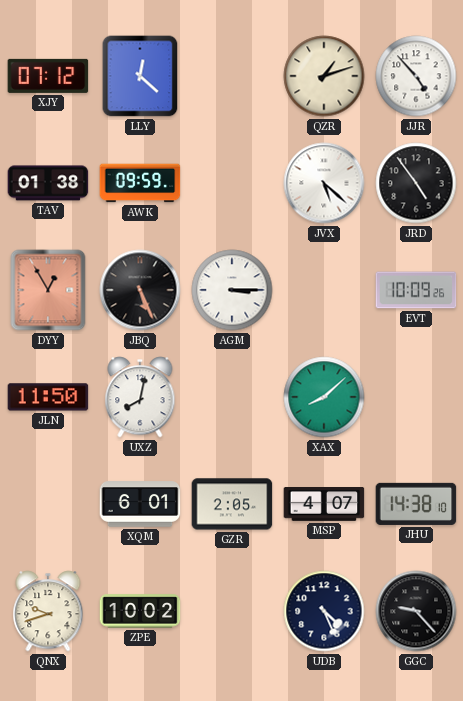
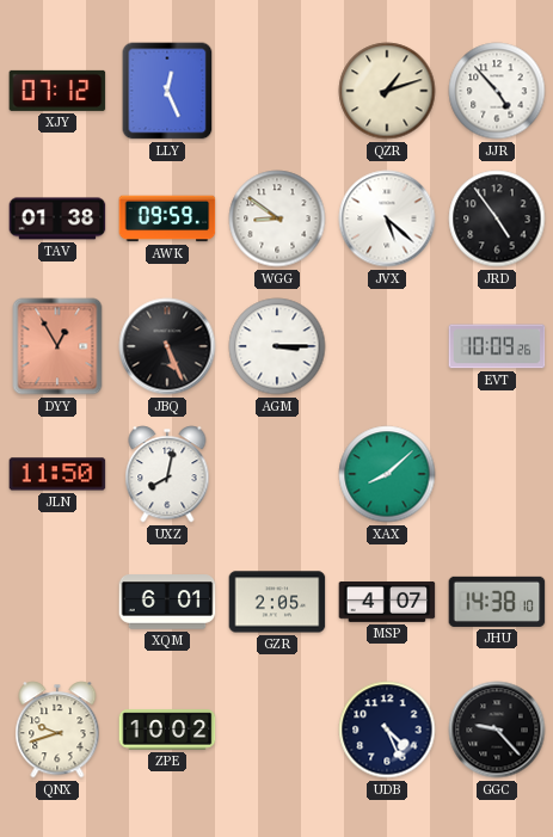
LLY: 12:22 -> 12:26 (167, 91)
WGG: none -> 8:51 (277, 219)
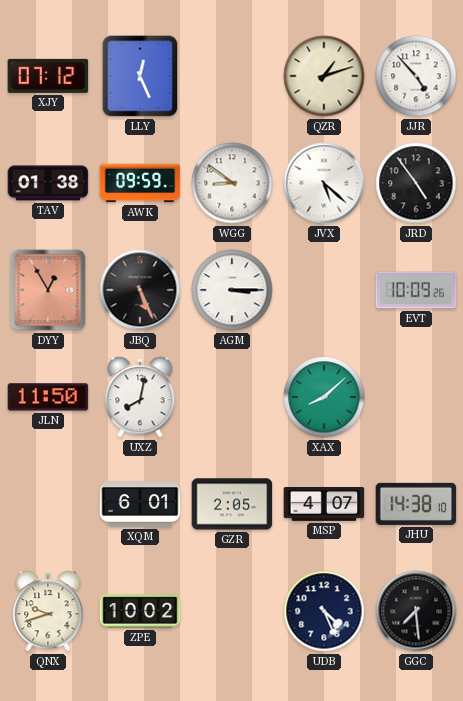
GGC: 9:23 -> 7:29 (416, 611)
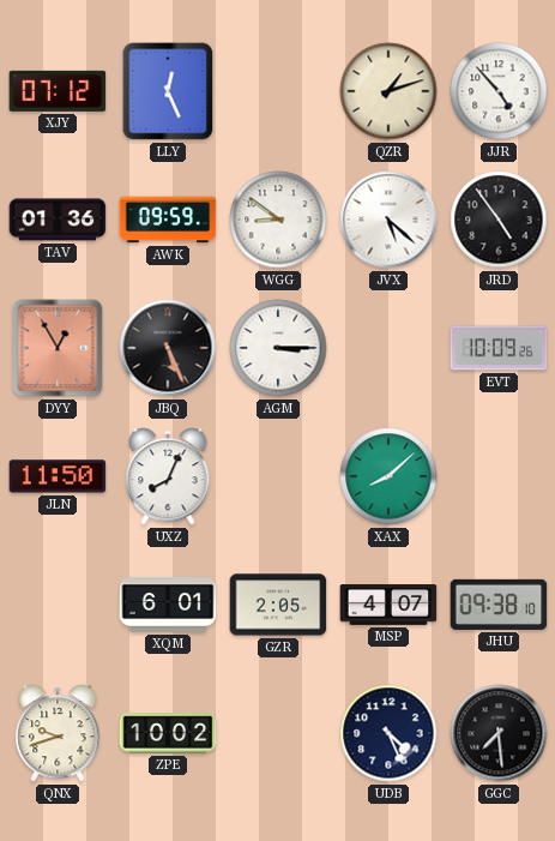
TAV: 01:38 -> 01:36 (58, 220)
UXZ: 8:02 -> 8:04 (168, 476)
JHU: 14:38 -> 09:38 (499, 605)
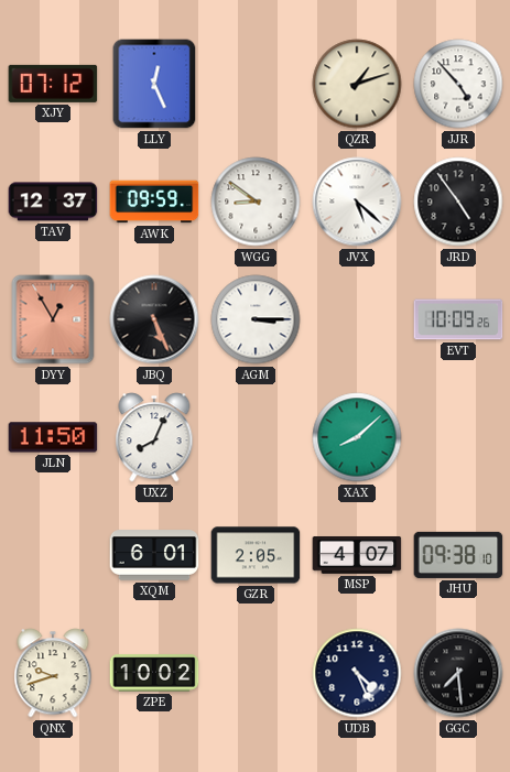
TAV: 01:36 -> 12:37 (53, 202)
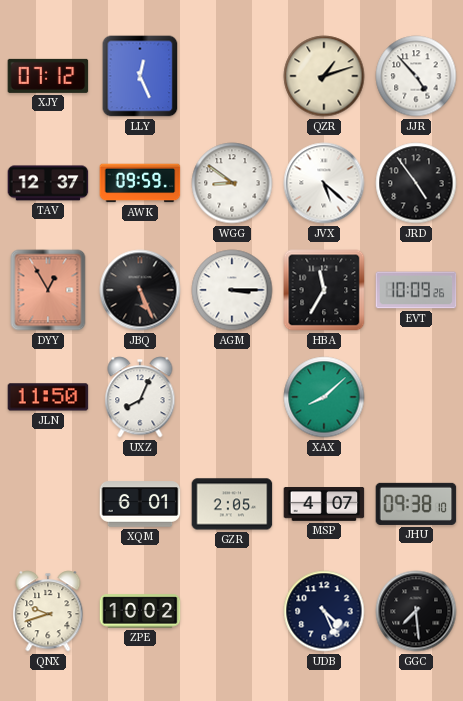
HBA: none -> 11:35 (324, 290)
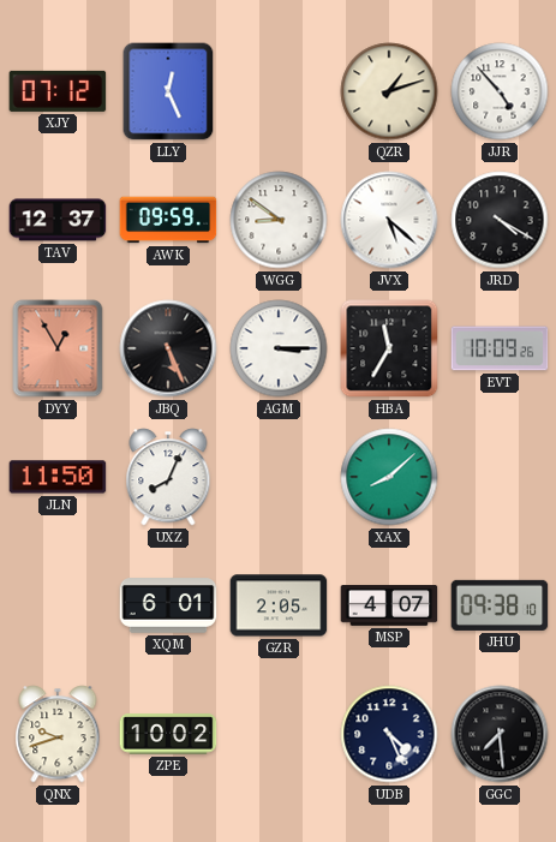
JRD: 4:54 -> 4:20 (500, 220)
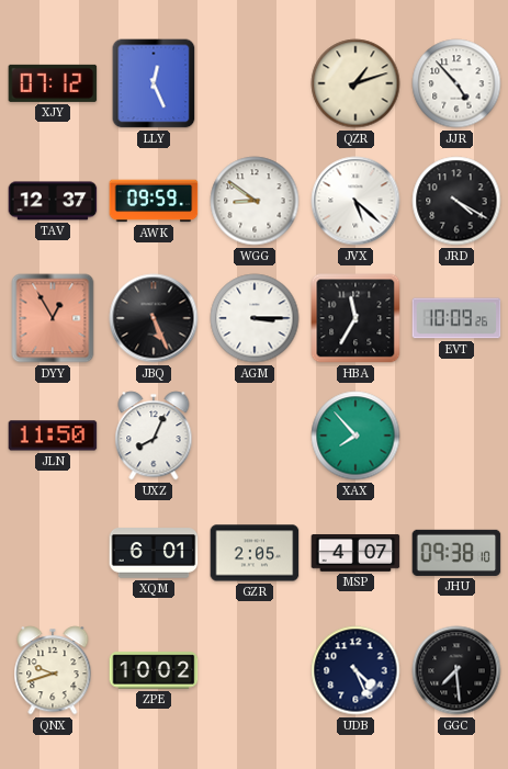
XAX: 8:08 -> 7:53 (355, 436)
